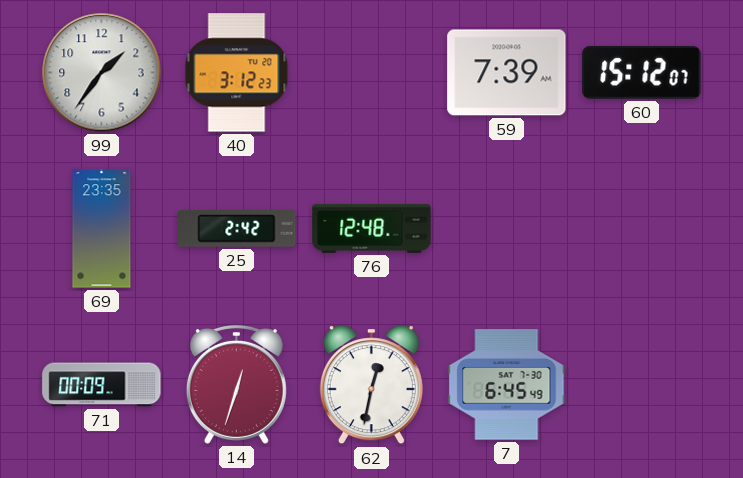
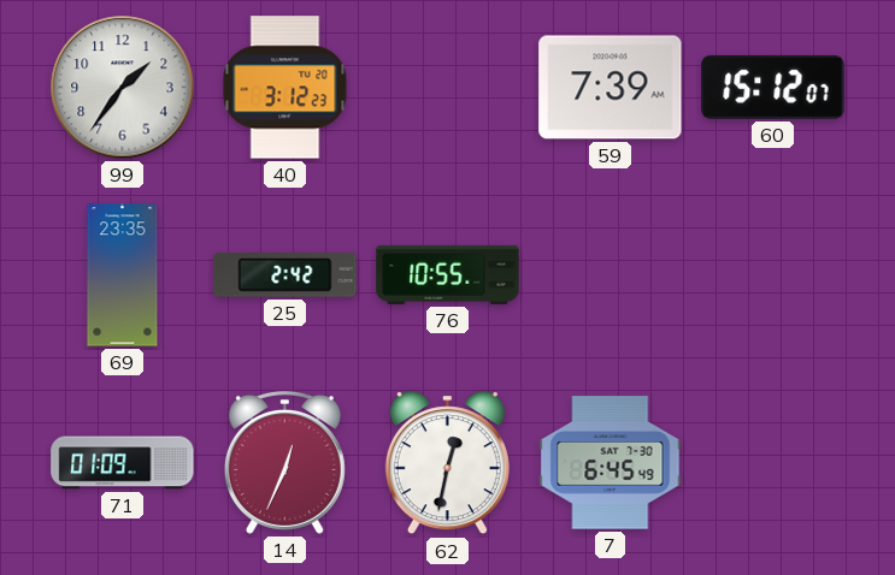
76: 12:48 -> 10:55 (448, 274)
71: 00:09 -> 01:09 (123, 463)
14: 12:33 -> 12:34 (284, 462)
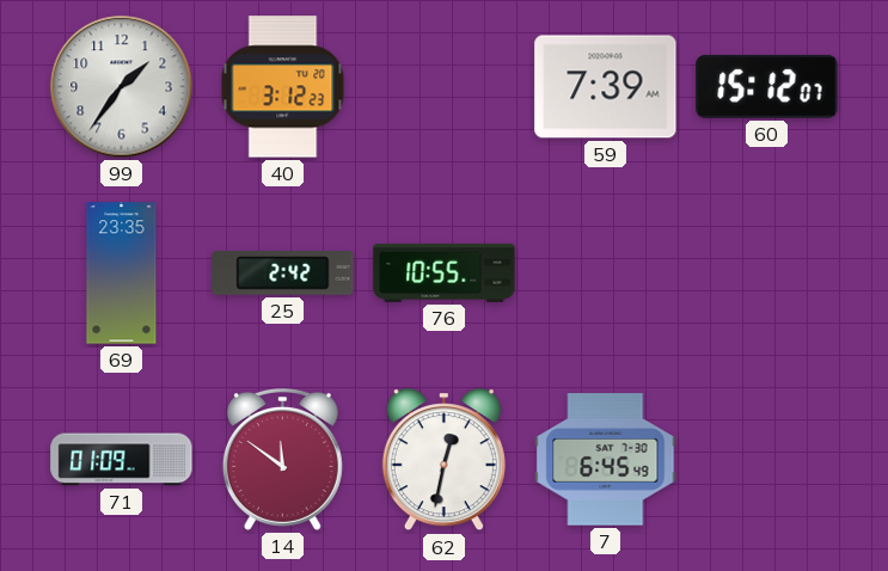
14: 12:34 -> 11:51 (282, 459)
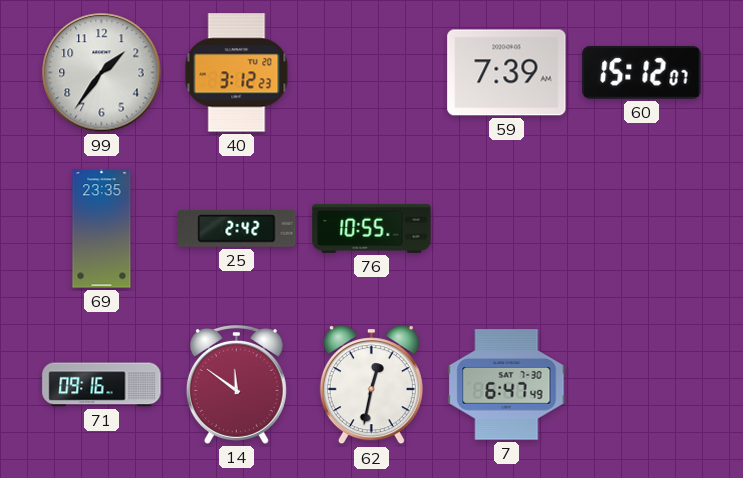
71: 01:09 -> 09:16 (102, 385)
7: 6:45 -> 6:47 (507, 385)
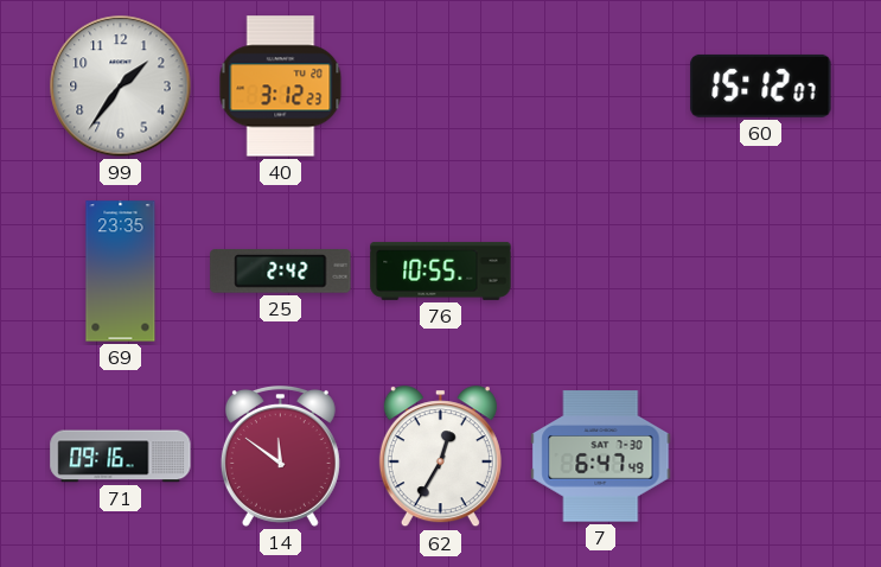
59: 7:39 -> none (507, 73)
62: 12:32 -> 12:35 (440, 457)
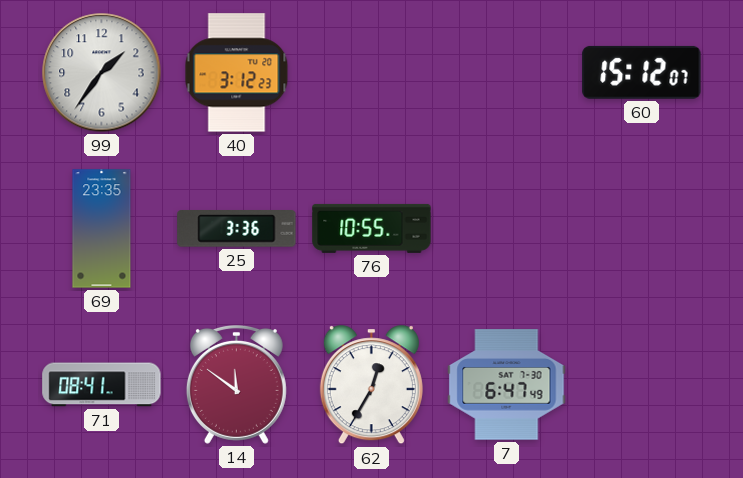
25: 2:42 -> 3:36 (237, 229)
71: 09:16 -> 08:41 (102, 385)
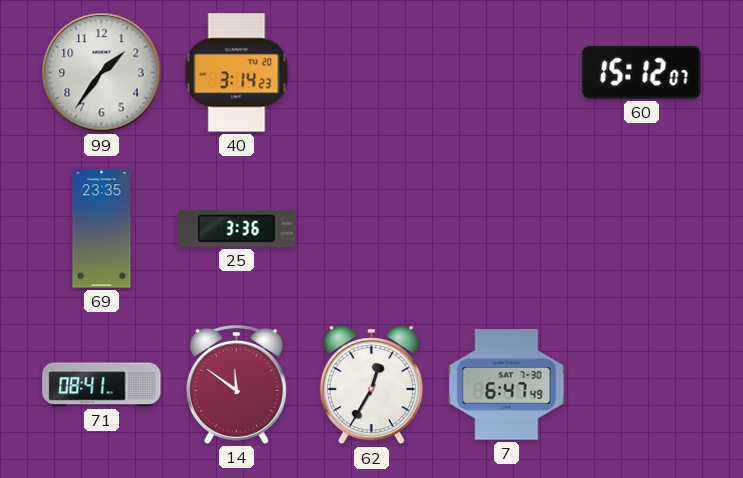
40: 3:12 -> 3:14 (237, 73)
76: 10:55 -> none (372, 228)
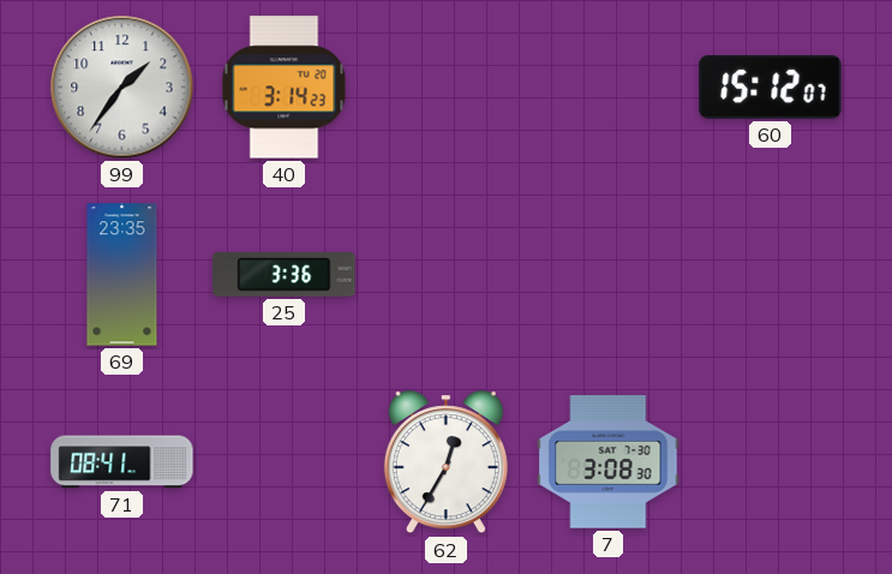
14: 11:51 -> none (236, 384)
7: 6:47 -> 3:08 (609, 462)
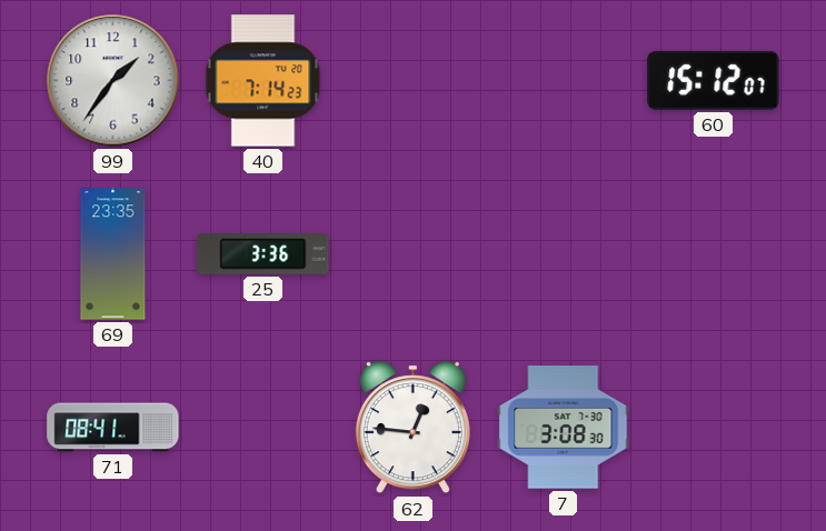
40: 3:14 -> 7:14 (263, 81)
62: 12:35 -> 12:46 (412, 428)
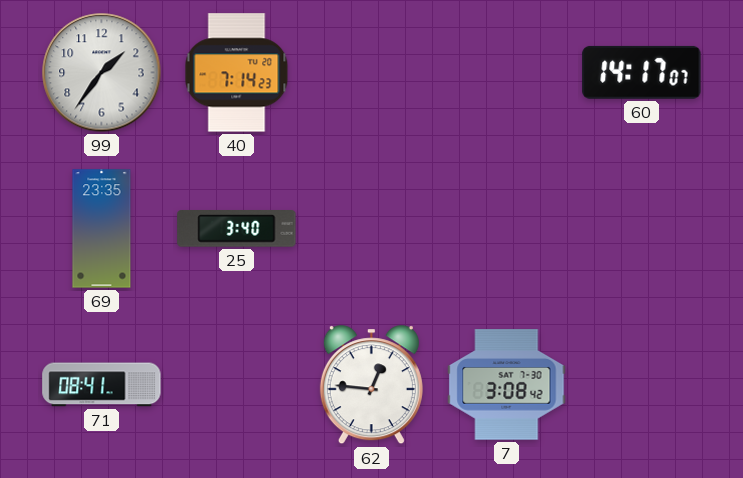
60: 15:12 -> 14:17 (642, 72)
25: 3:36 -> 3:40 (237, 229)
7: 3:08:30 -> 3:08:42 (507, 385)
